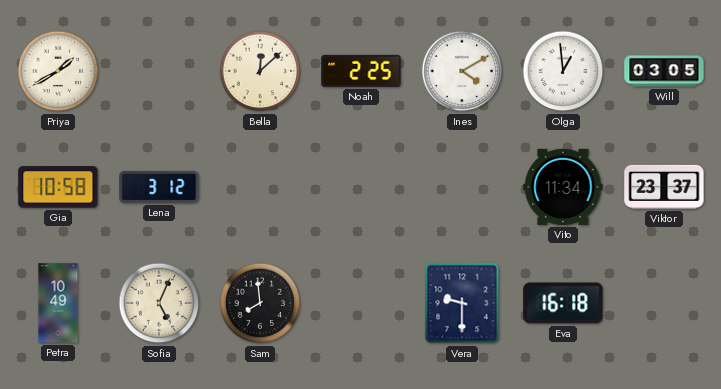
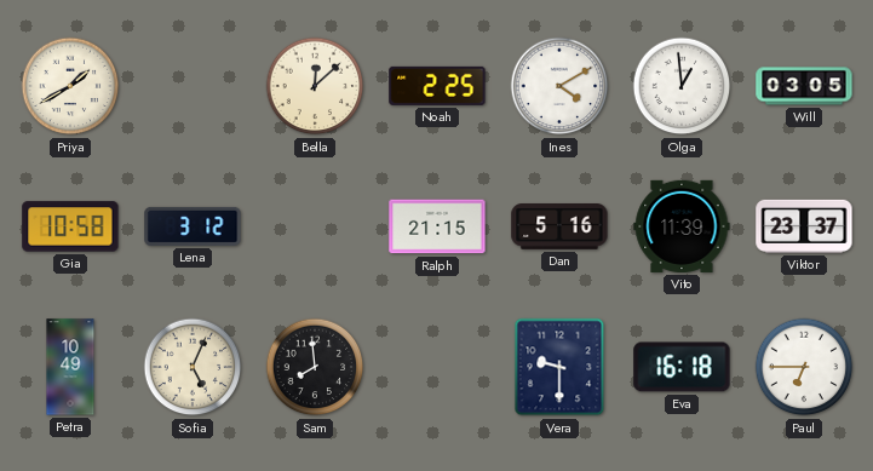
Ralph: none -> 21:15 (437, 226)
Dan: none -> 5:16 (559, 228)
Vito: 11:34 -> 11:39 (682, 226)
Paul: none -> 6:45 (804, 367)
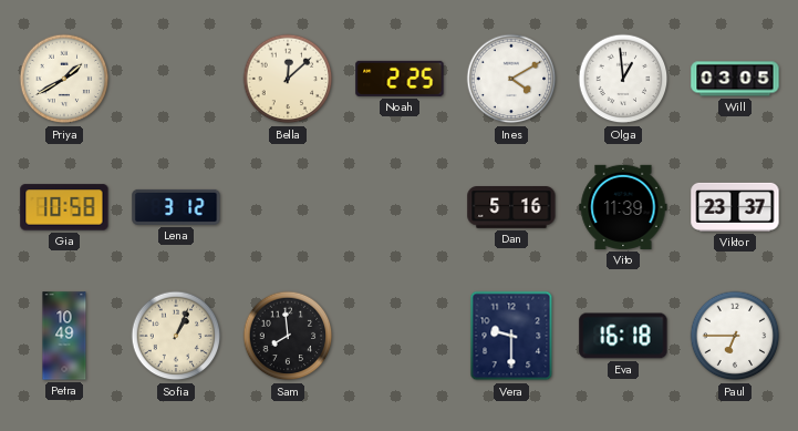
Ralph: 21:15 -> none (437, 226)
Sofia: 5:04 -> 1:04 (176, 336)
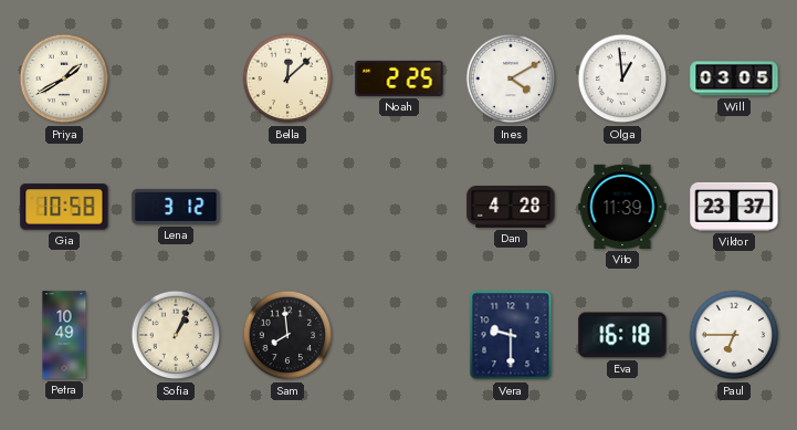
Dan: 5:16 -> 4:28 (511, 208)
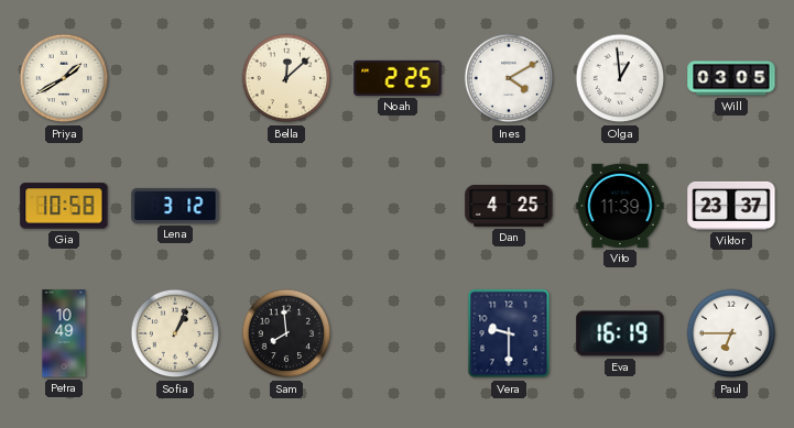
Dan: 4:28 -> 4:25 (509, 207)
Eva: 16:18 -> 16:19 (620, 333)
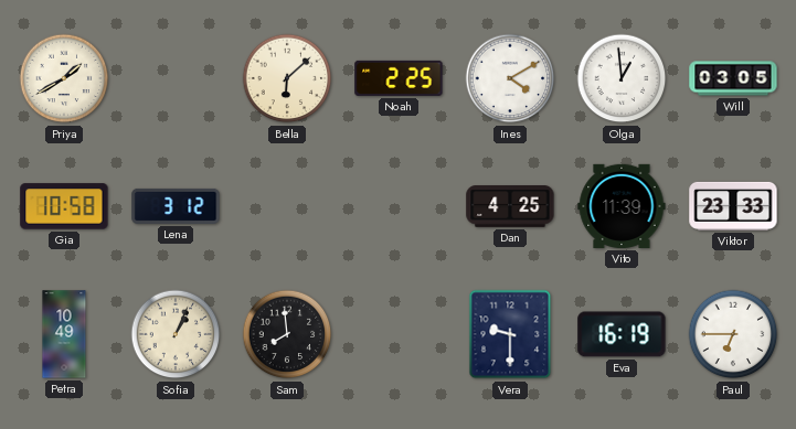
Bella: 12:08 -> 6:08 (287, 78)
Viktor: 23:37 -> 23:33 (733, 206)
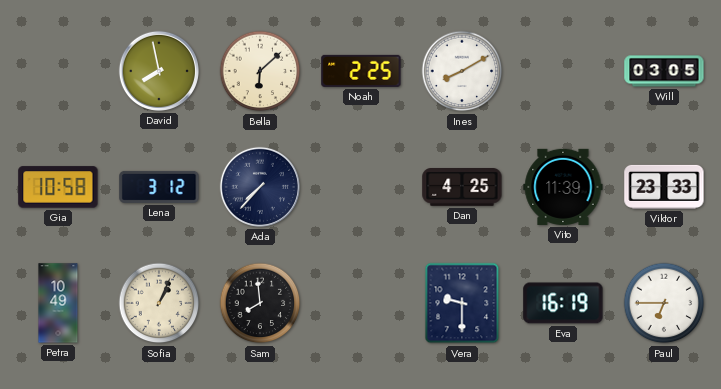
Priya: 1:40 -> none (64, 78)
David: none -> 7:58 (159, 71)
Ines: 4:10 -> 8:10 (462, 71)
Olga: 12:59 -> none (622, 78)
Ada: none -> 7:37 (260, 187)
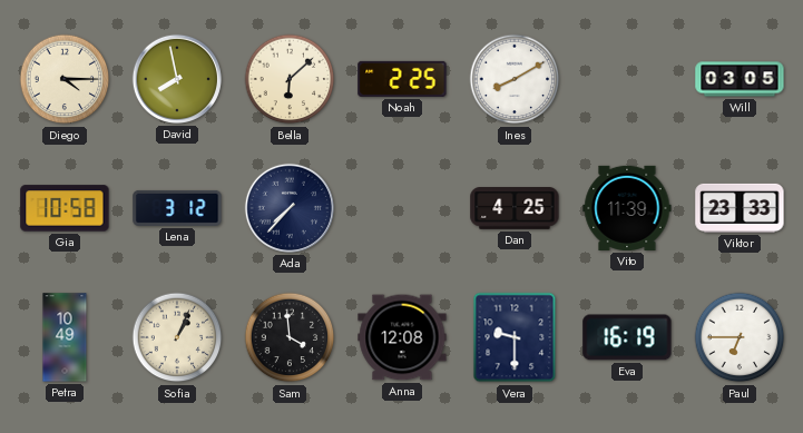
Diego: none -> 4:15 (65, 79)
Sam: 7:59 -> 3:59 (290, 337)
Anna: none -> 12:08 (402, 337)
